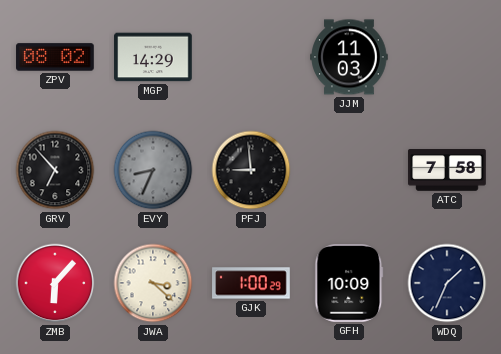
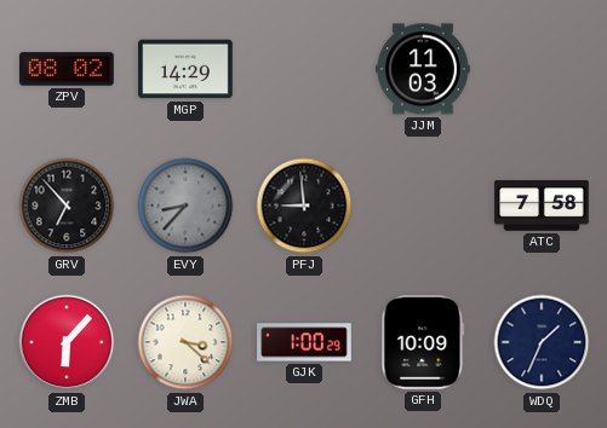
EVY: 8:34 -> 8:37 (185, 206)
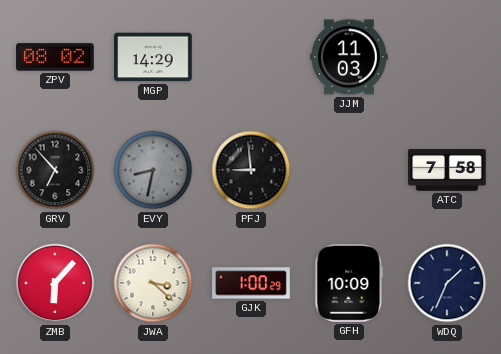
EVY: 8:37 -> 8:32 (153, 170)
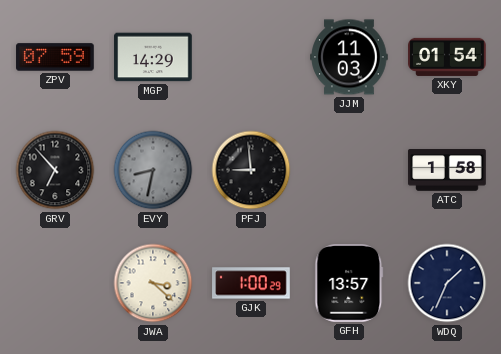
ZPV: 08:02 -> 07:59 (55, 57)
XKY: none -> 01:54 (447, 57)
ATC: 7:58 -> 1:58 (447, 170)
ZMB: 6:07 -> none (55, 283)
GFH: 10:09 -> 13:57 (349, 284)
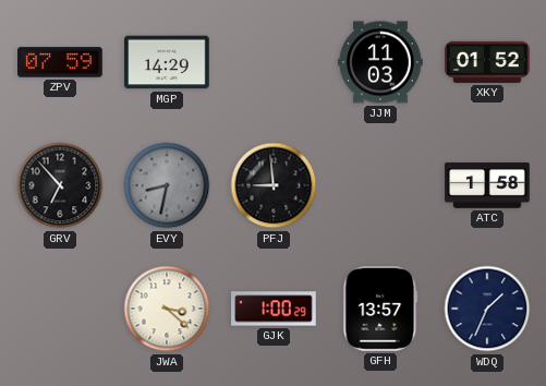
XKY: 01:54 -> 01:52 (487, 62)
